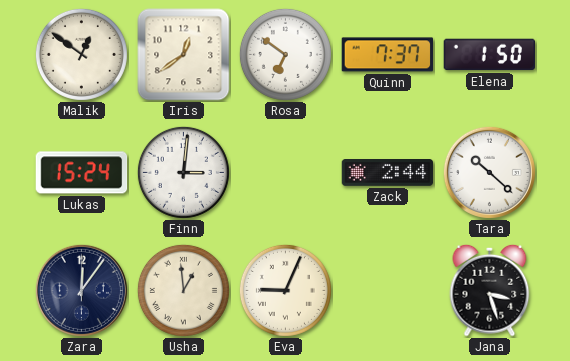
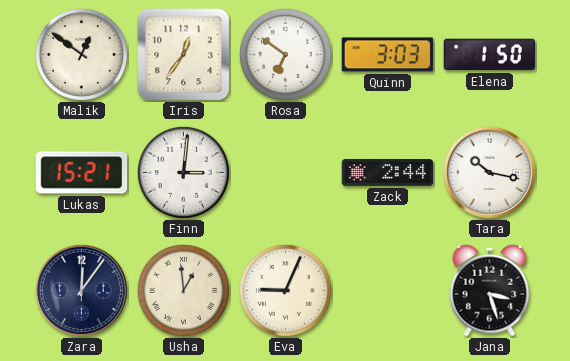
Iris: 12:39 -> 12:36 (184, 55)
Quinn: 7:37 -> 3:03 (388, 55)
Lukas: 15:24 -> 15:21 (82, 173)
Tara: 10:22 -> 10:17 (489, 172)
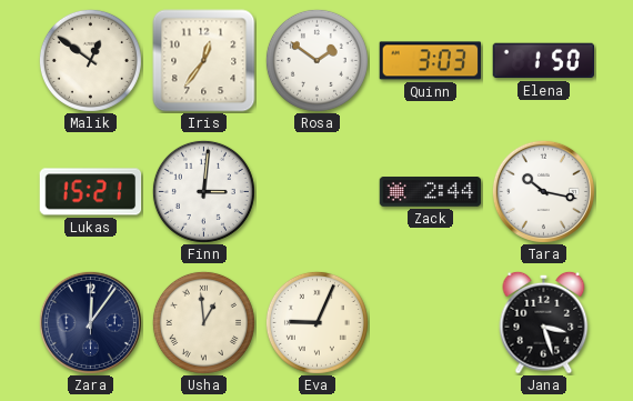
Rosa: 6:51 -> 1:51 (316, 60)
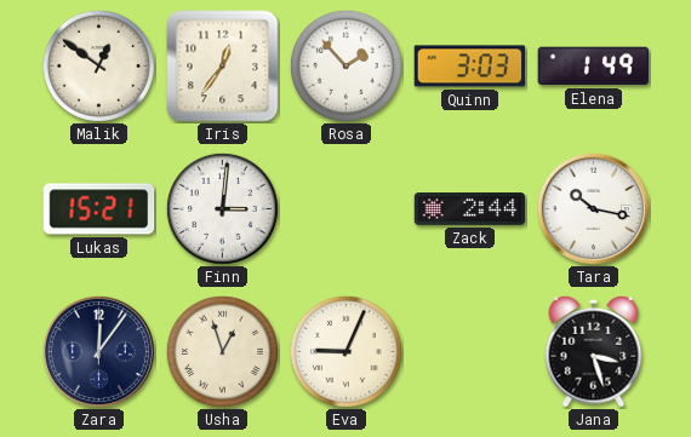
Rosa: 1:51 -> 1:53 (345, 65)
Elena: 1:50 -> 1:49 (594, 67)
Usha: 12:59 -> 12:57 (222, 351)
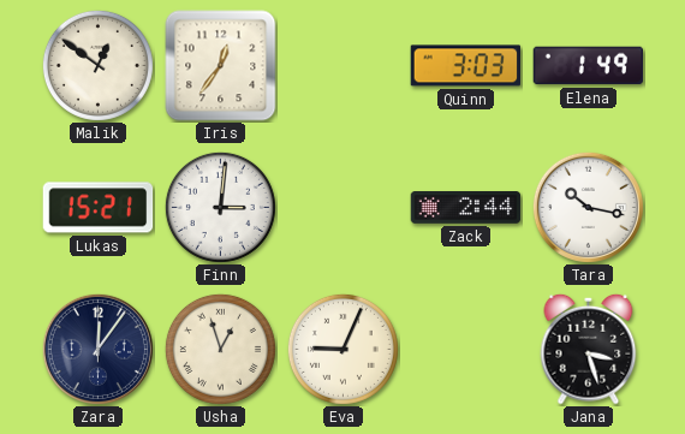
Rosa: 1:53 -> none (345, 65)
